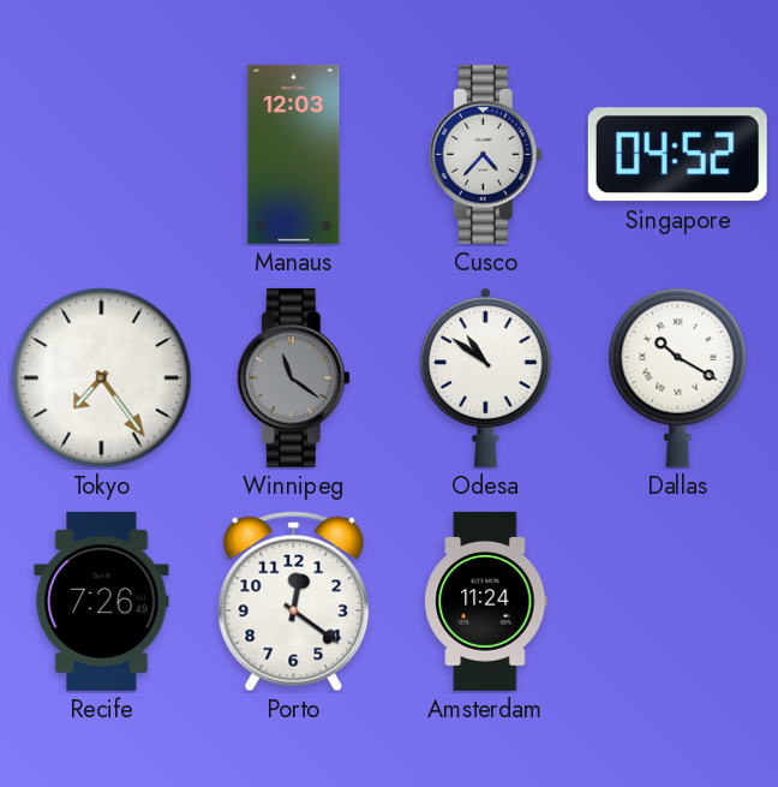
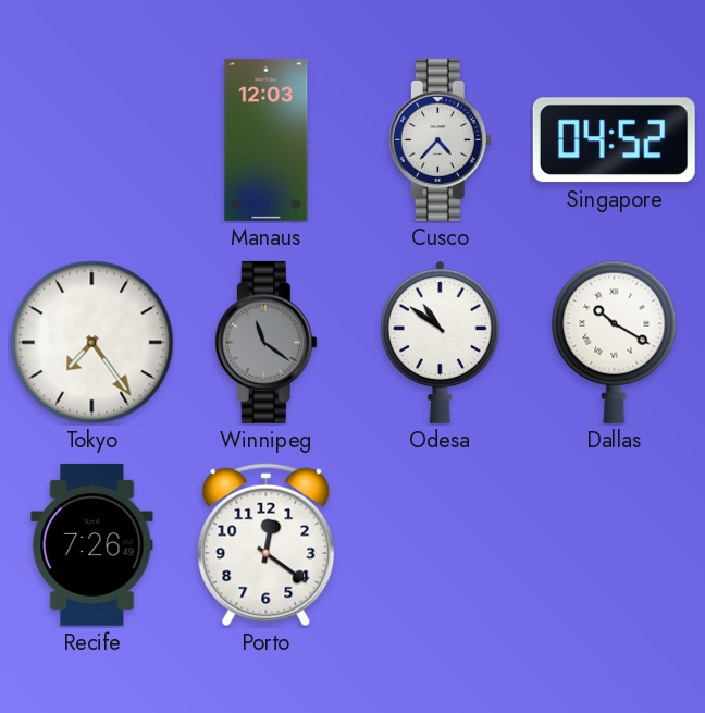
Amsterdam: 11:24 -> none (486, 601)
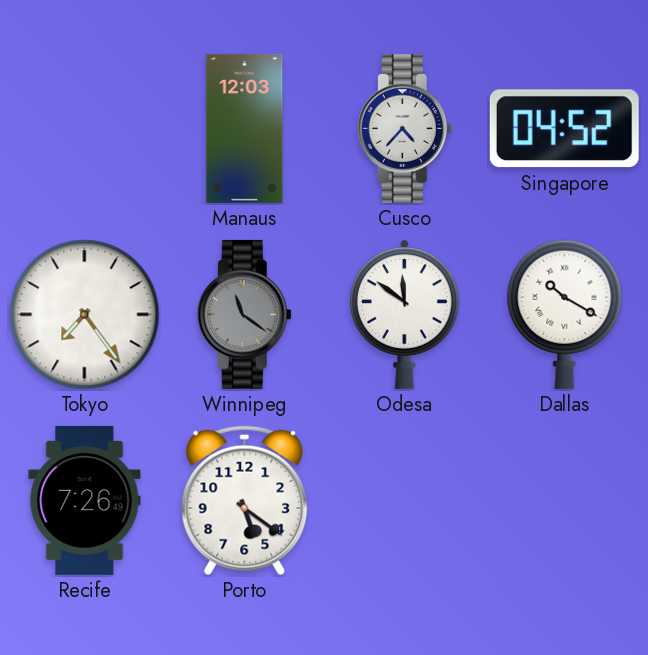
Odesa: 10:51 -> 11:51 (404, 314)
Porto: 12:21 -> 5:21 (245, 501)
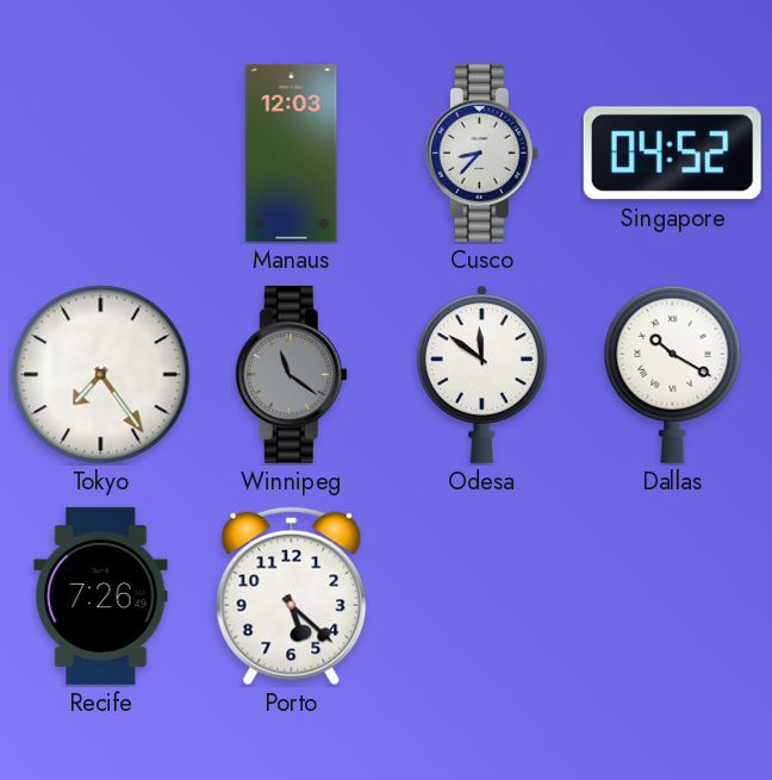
Cusco: 4:37 -> 8:37 (481, 152)
Porto: 5:21 -> 5:22 (292, 597)
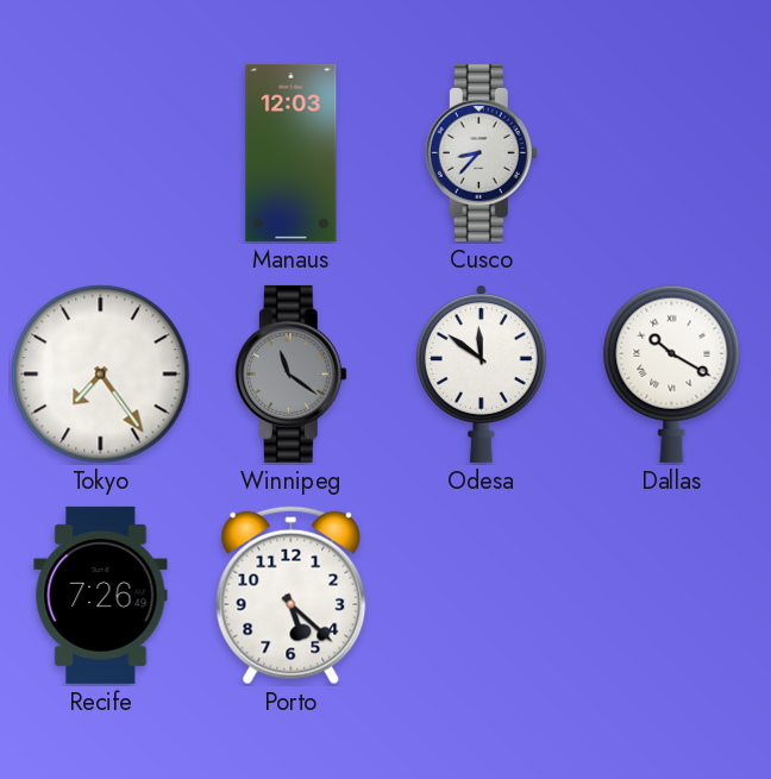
Singapore: 04:52 -> none (672, 154)
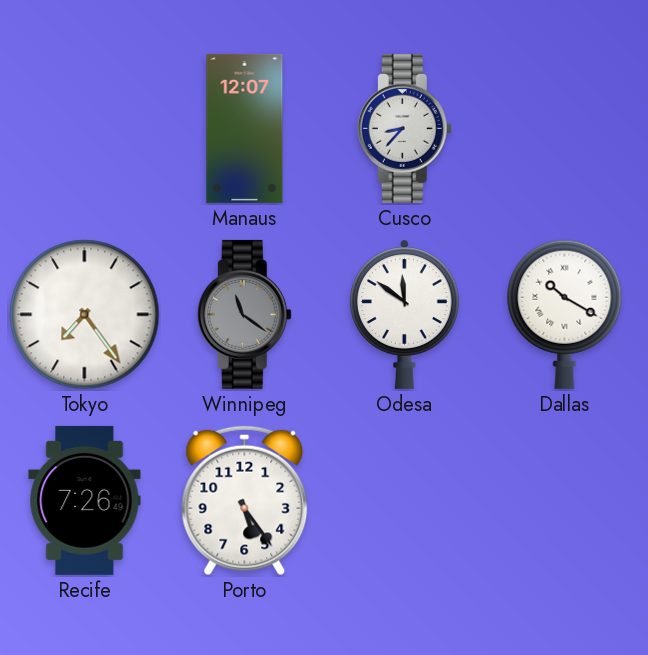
Manaus: 12:03 -> 12:07 (245, 128)
Porto: 5:22 -> 5:24 (245, 501)
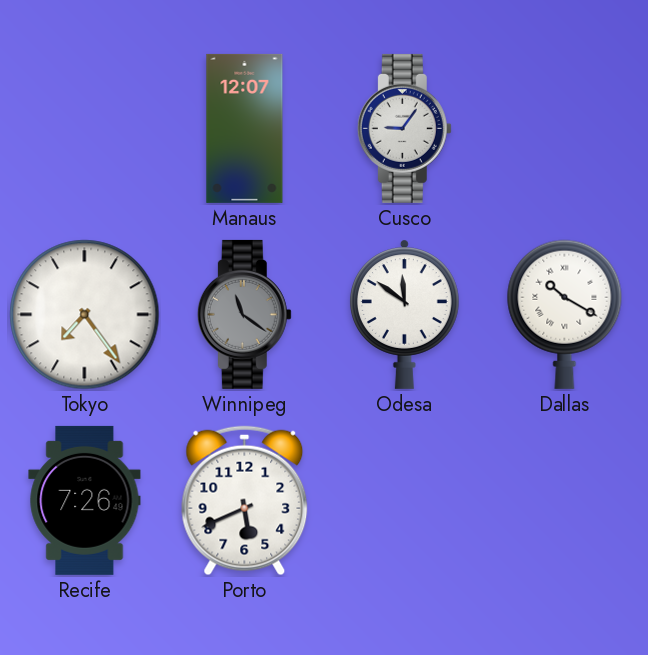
Cusco: 8:37 -> 9:06 (404, 128)
Porto: 5:24 -> 5:41 (245, 501)
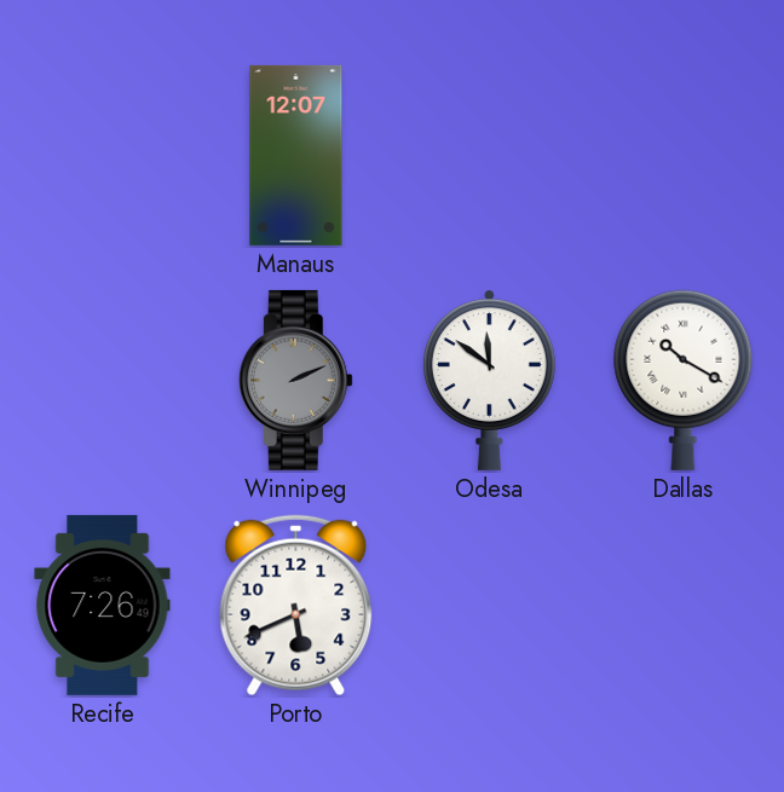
Cusco: 9:06 -> none (404, 128)
Tokyo: 7:24 -> none (85, 315)
Winnipeg: 11:21 -> 2:11 (295, 380)
